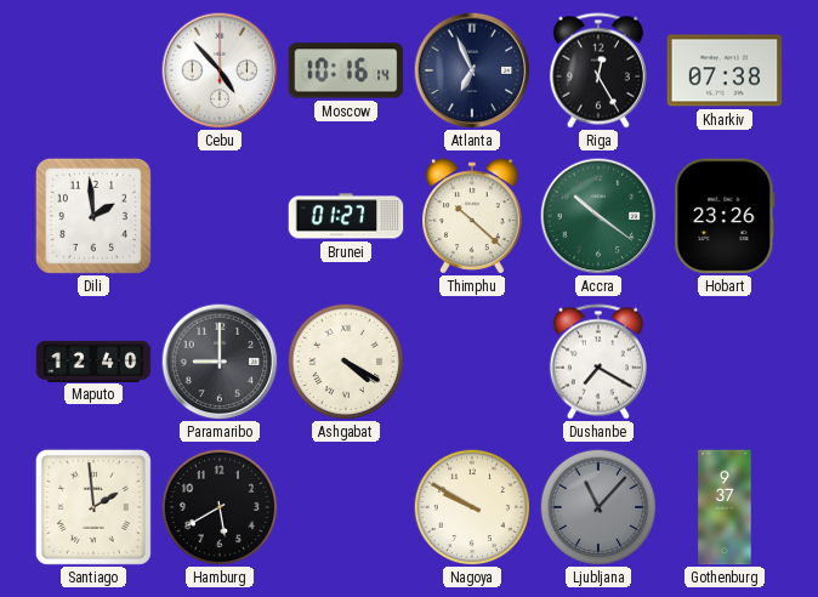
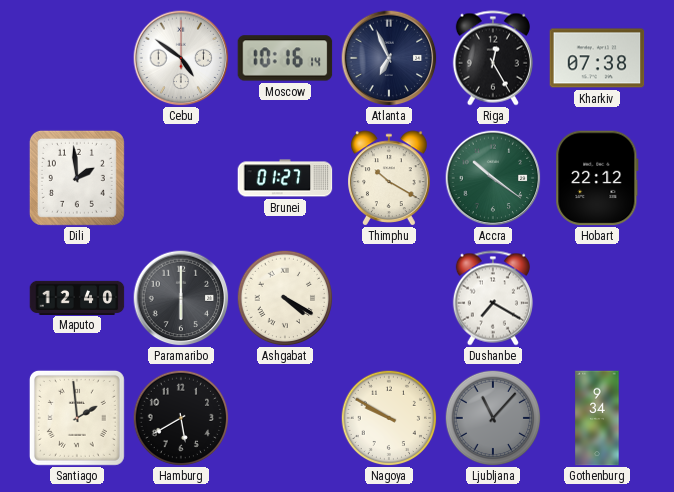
Cebu: 4:53 -> 4:51 (181, 58)
Thimphu: 10:22 -> 10:20 (390, 178)
Hobart: 23:26 -> 22:12 (597, 178)
Paramaribo: 9:00 -> 6:00 (181, 298)
Gothenburg: 9:37 -> 9:34 (597, 418)
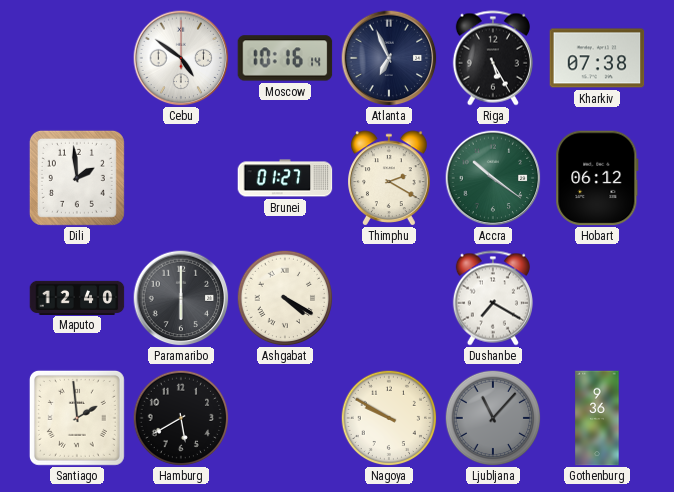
Riga: 12:25 -> 5:25 (493, 58)
Thimphu: 10:20 -> 2:20 (390, 178)
Hobart: 22:12 -> 06:12 (597, 178)
Gothenburg: 9:34 -> 9:36 (597, 418)
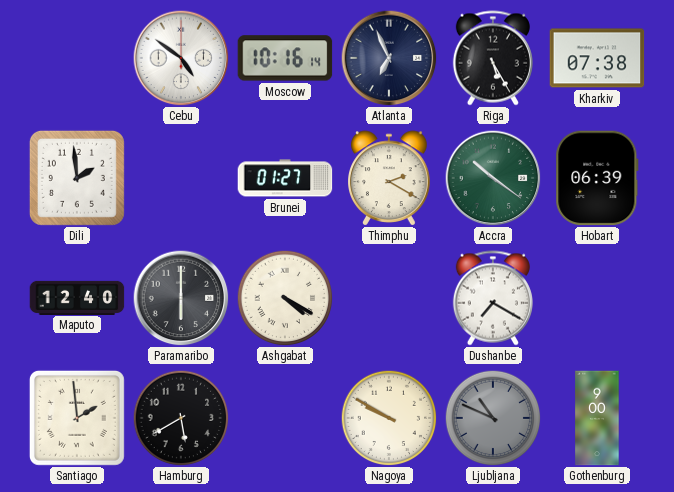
Hobart: 06:12 -> 06:39 (597, 178)
Ljubljana: 11:07 -> 10:49 (493, 418)
Gothenburg: 9:36 -> 9:00 (597, 418)
